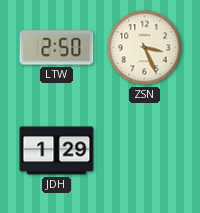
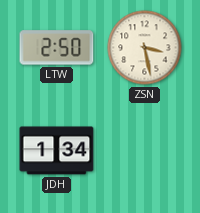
ZSN: 3:26 -> 3:28 (145, 48)
JDH: 1:29 -> 1:34 (57, 151)
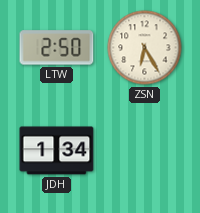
ZSN: 3:28 -> 6:25 (145, 48)
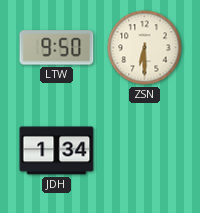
LTW: 2:50 -> 9:50 (57, 48)
ZSN: 6:25 -> 6:30 (145, 48)
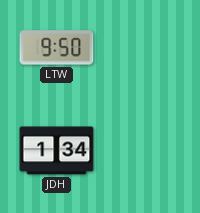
ZSN: 6:30 -> none (145, 48)
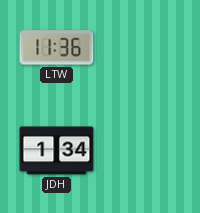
LTW: 9:50 -> 11:36 (57, 48)
